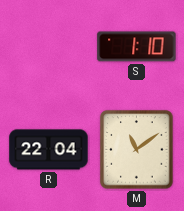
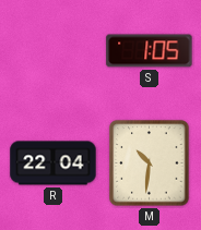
S: 1:10 -> 1:05 (150, 51)
M: 11:09 -> 10:31 (150, 164)
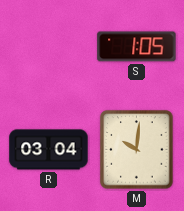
R: 22:04 -> 03:04 (49, 150)
M: 10:31 -> 10:01 (137, 150)
